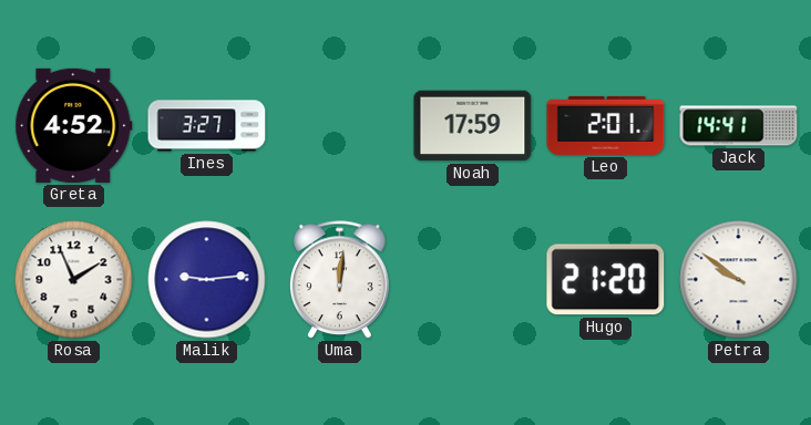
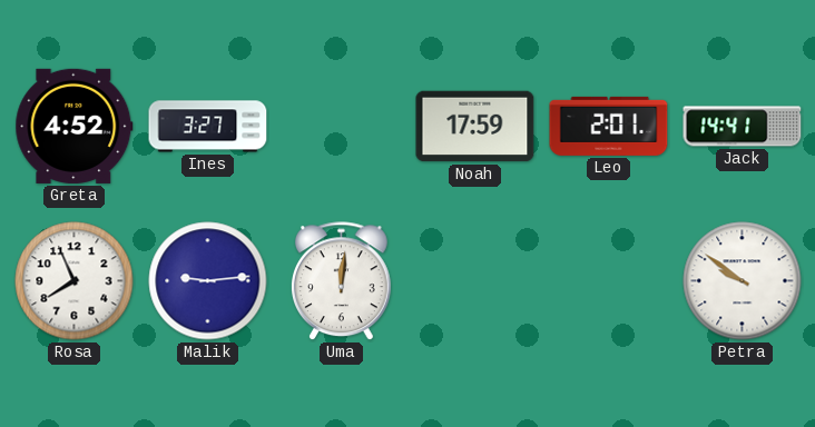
Rosa: 1:56 -> 7:56 (75, 281)
Hugo: 21:20 -> none (606, 280)
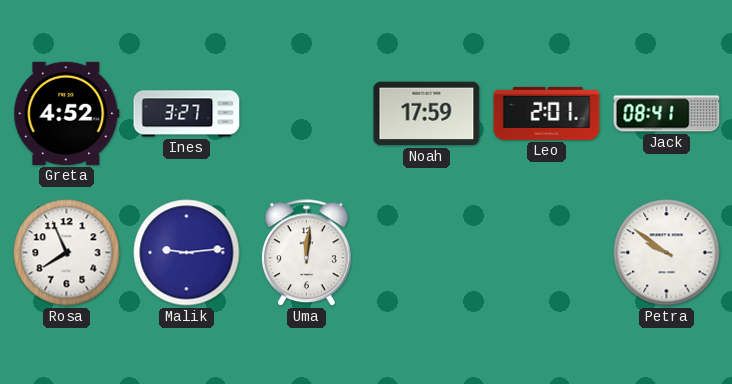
Jack: 14:41 -> 08:41 (667, 114)
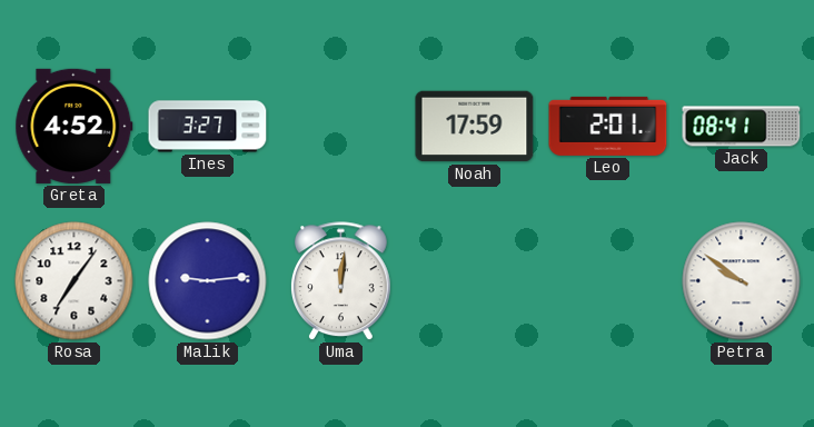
Rosa: 7:56 -> 7:06 (75, 281)
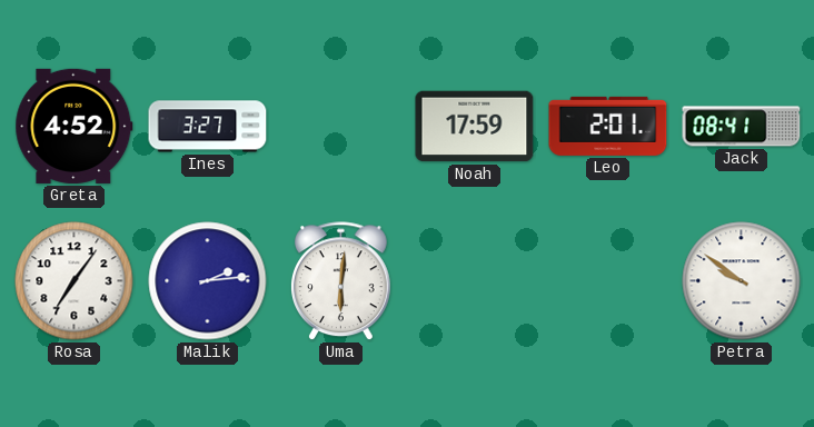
Malik: 9:14 -> 2:14 (208, 281)
Uma: 12:01 -> 6:01 (340, 281)
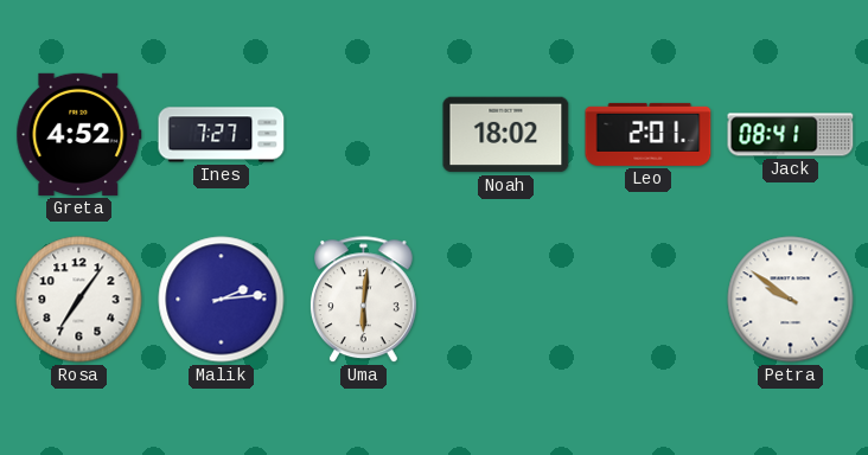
Ines: 3:27 -> 7:27 (222, 135)
Noah: 17:59 -> 18:02 (506, 135)
